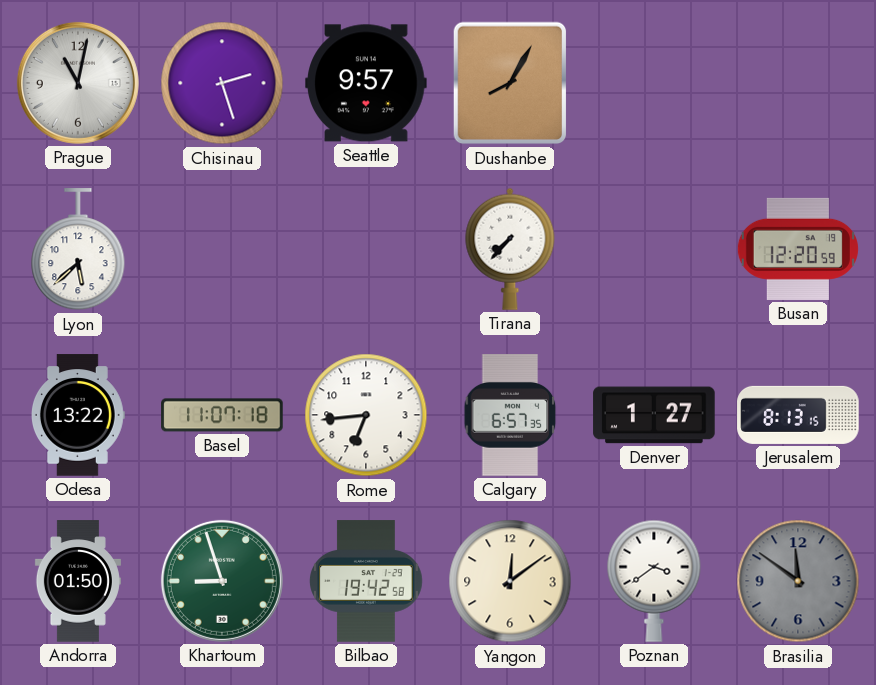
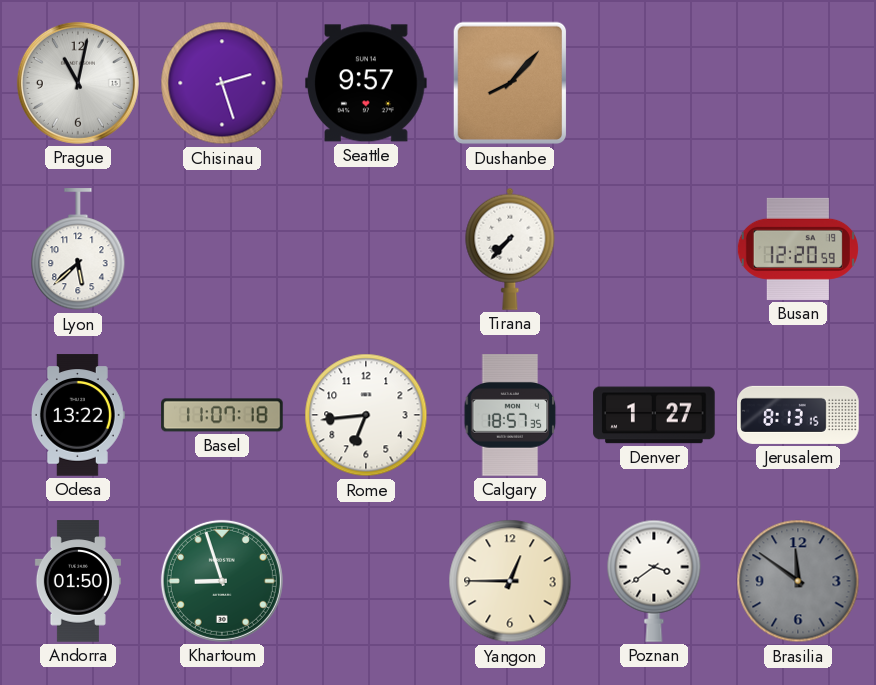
Dushanbe: 8:05 -> 8:07 (510, 83)
Calgary: 6:57 -> 18:57 (510, 415)
Bilbao: 19:42 -> none (366, 581)
Yangon: 12:09 -> 12:45 (510, 581)
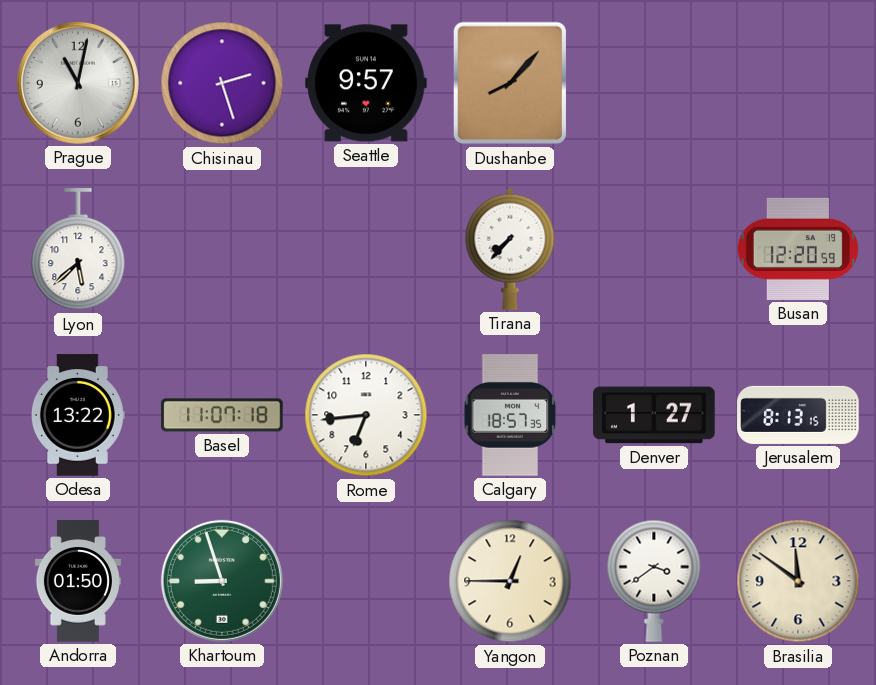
Brasilia dial: grey -> cream (798, 581)
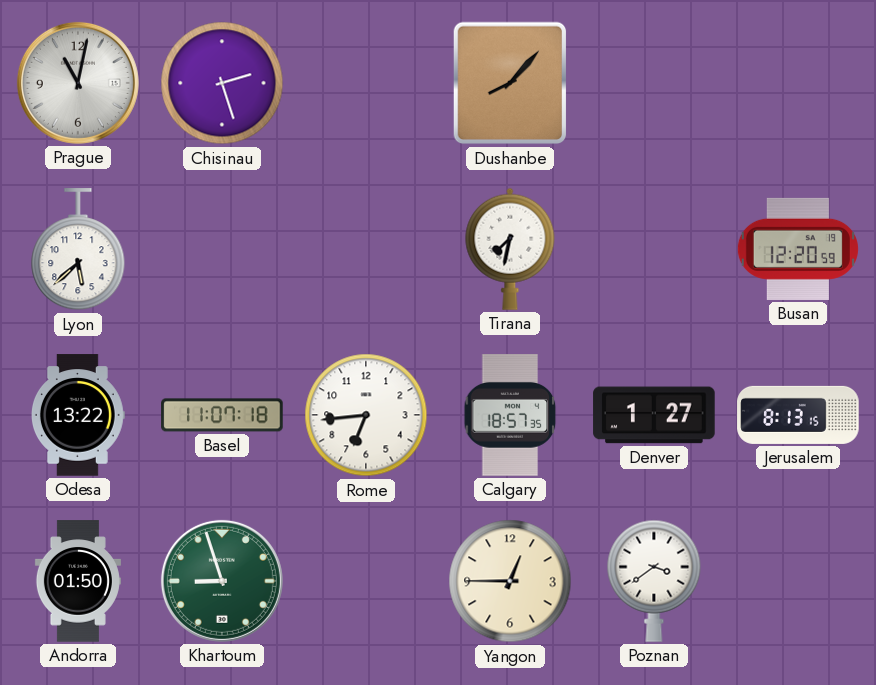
Seattle: 9:57 -> none (366, 83)
Tirana: 7:37 -> 7:32 (510, 249)
Brasilia: 11:51 -> none (798, 581)
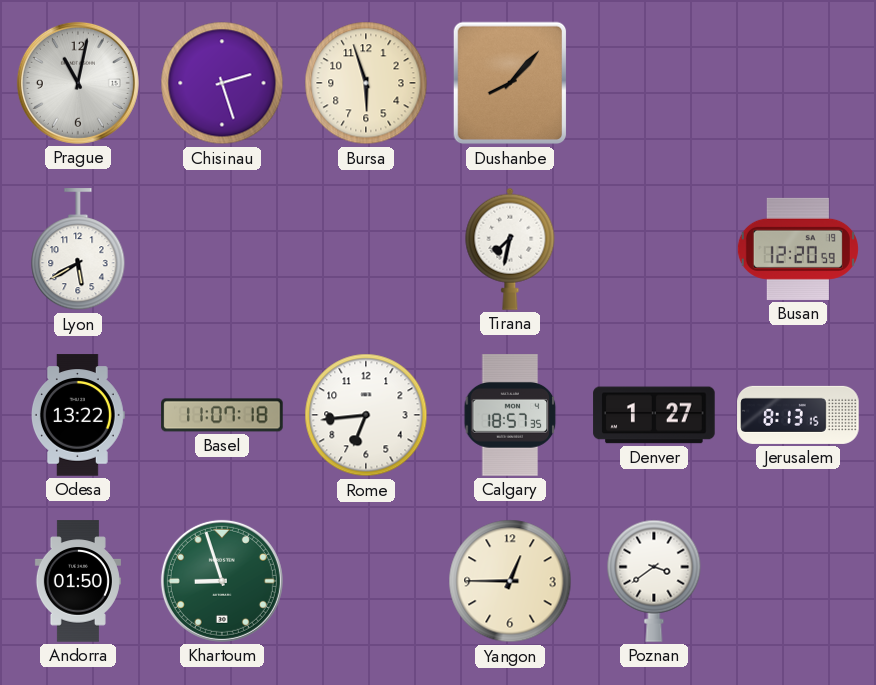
Bursa: none -> 5:57 (366, 83)
Lyon: 5:38 -> 5:40 (78, 250)
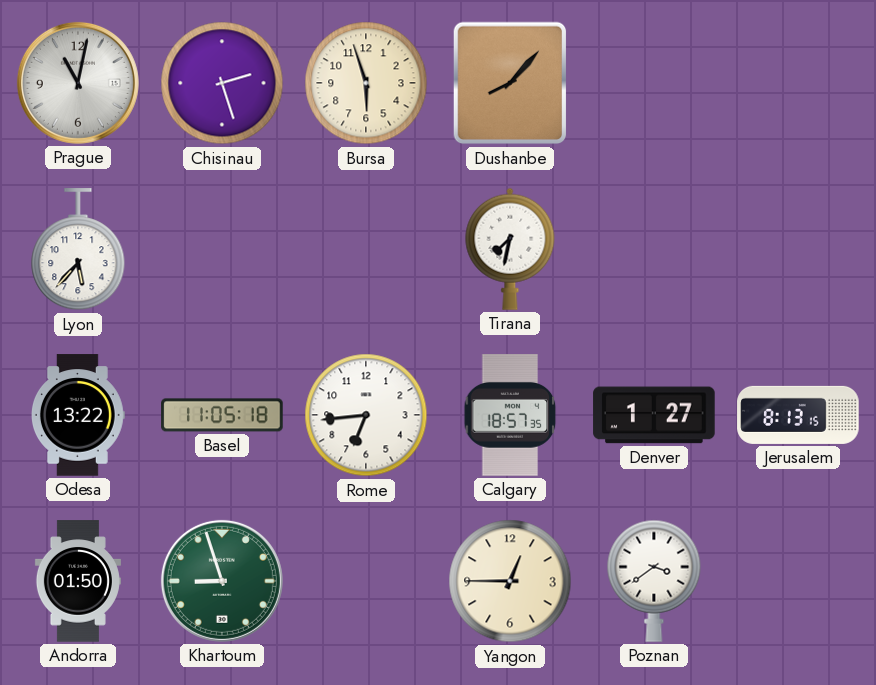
Lyon: 5:40 -> 5:37 (78, 250)
Busan: 12:20 -> none (798, 249)
Basel: 11:07 -> 11:05 (222, 415)
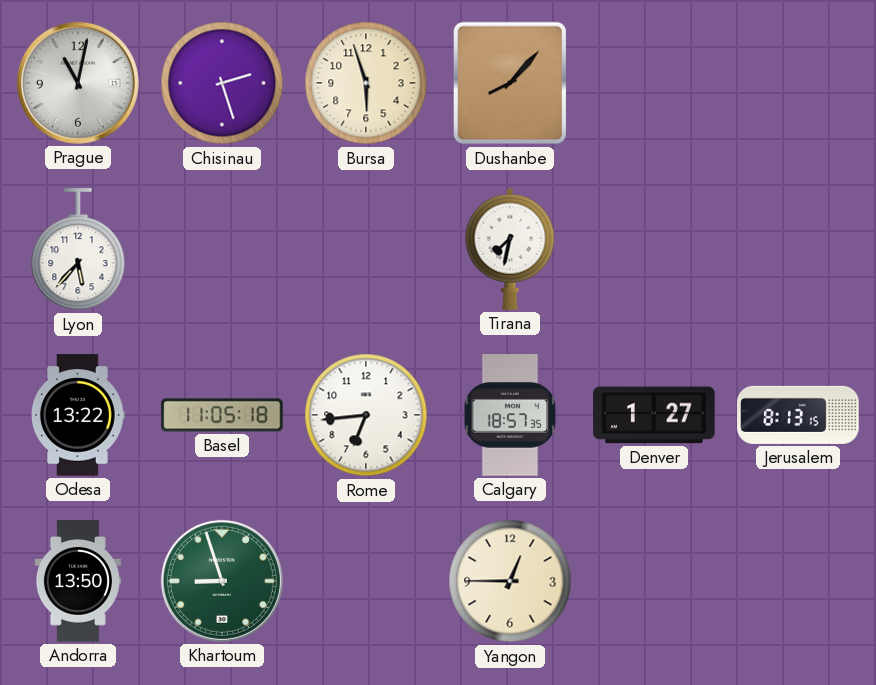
Andorra: 01:50 -> 13:50 (78, 581)
Poznan: 3:39 -> none (654, 581)
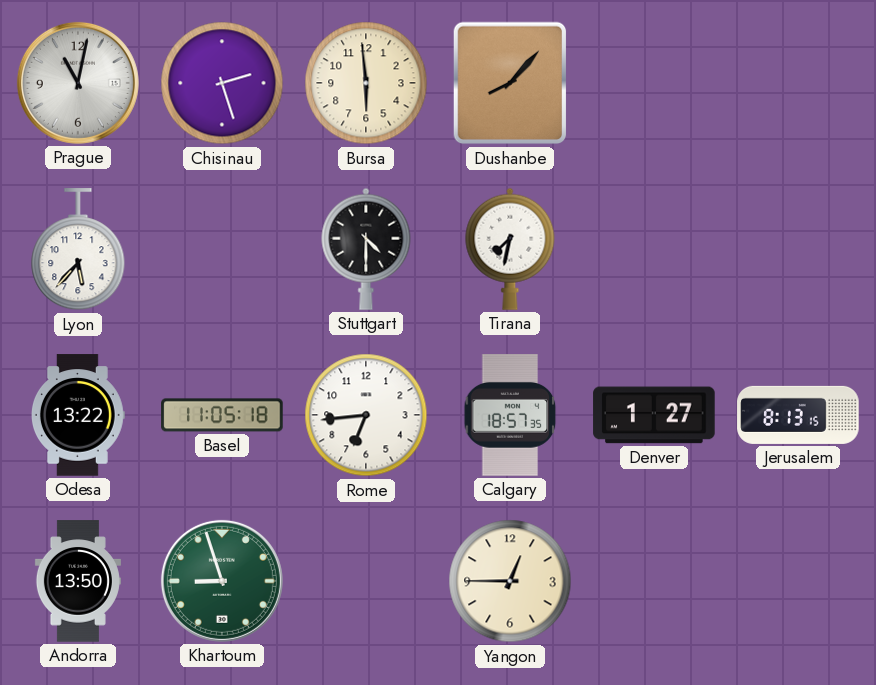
Bursa: 5:57 -> 5:59 (366, 83)
Stuttgart: none -> 4:30 (366, 249)
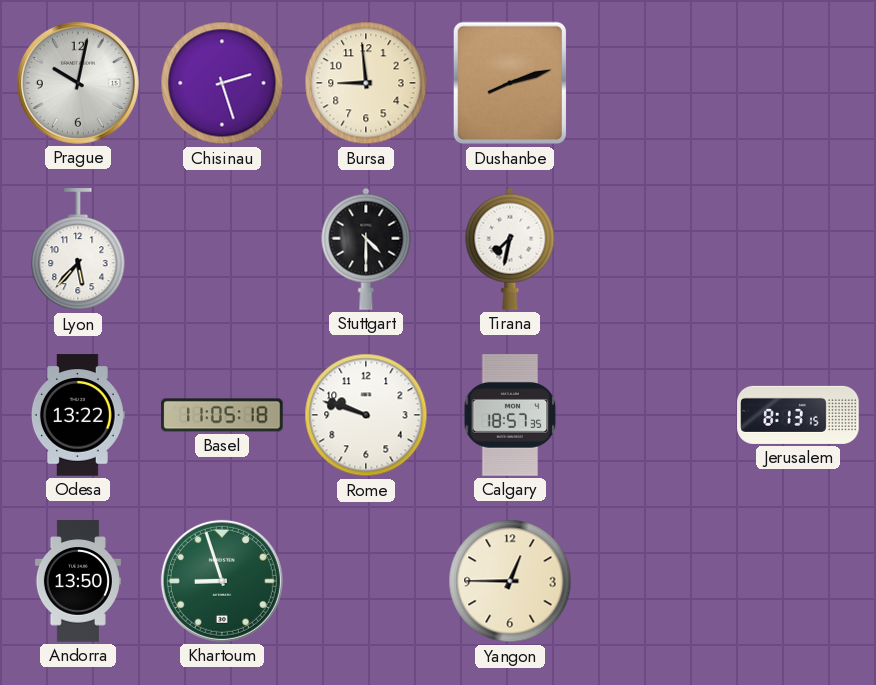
Prague: 11:02 -> 10:02 (78, 83)
Bursa: 5:59 -> 8:59 (366, 83)
Dushanbe: 8:07 -> 8:12 (510, 83)
Rome: 6:44 -> 9:48 (366, 415)
Denver: 1:27 -> none (654, 415)
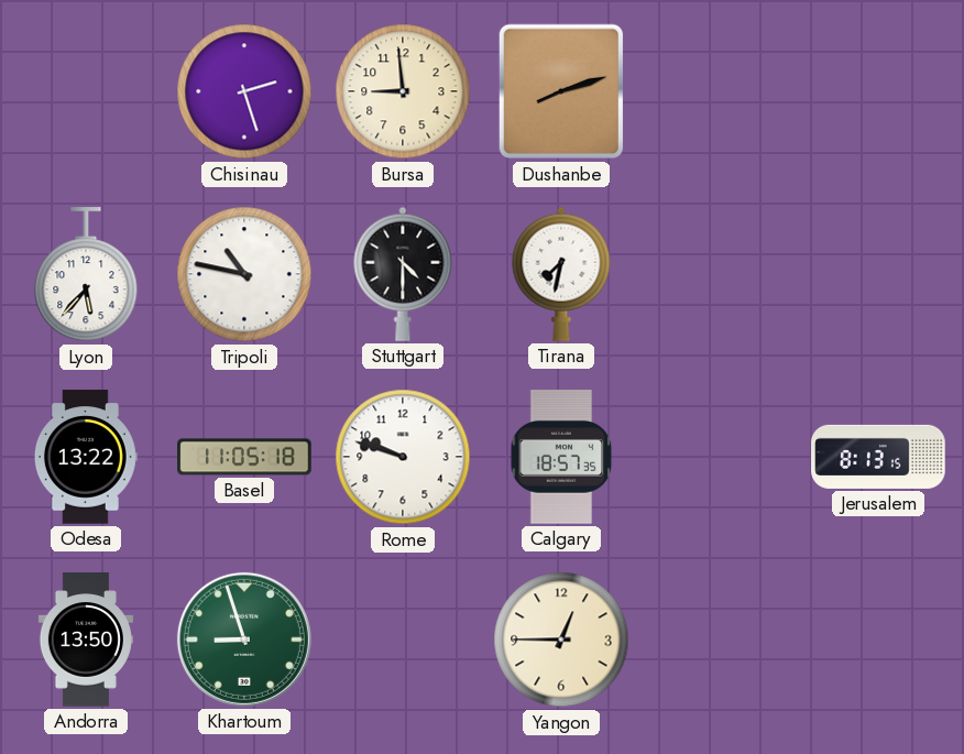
Prague: 10:02 -> none (78, 83)
Tripoli: none -> 10:47 (244, 274)
